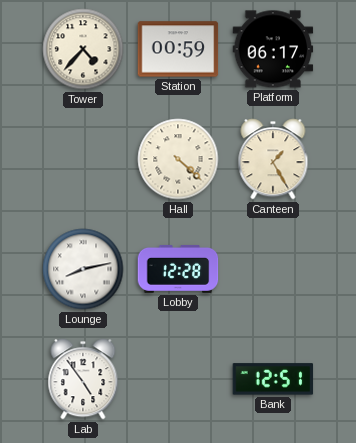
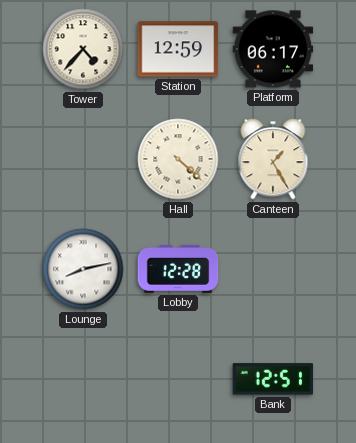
Station: 00:59 -> 12:59 (178, 49)
Lab: 4:54 -> none (83, 379)
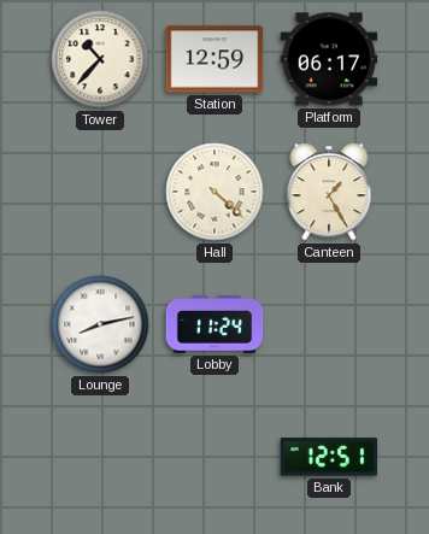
Tower: 4:37 -> 10:37 (100, 59)
Lobby: 12:28 -> 11:24 (214, 324)
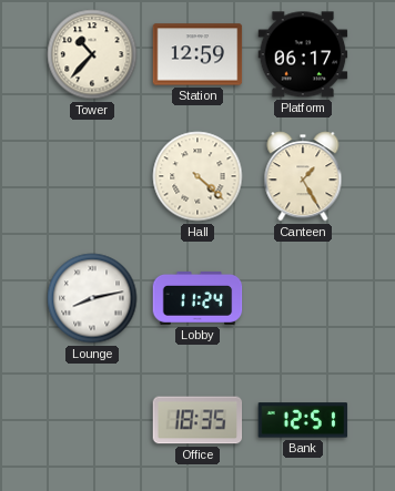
Office: none -> 18:35 (197, 420)
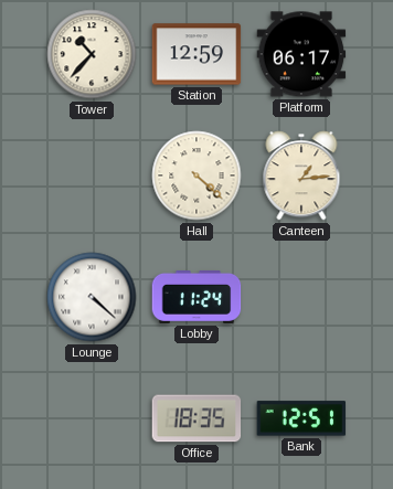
Canteen: 1:25 -> 1:14 (301, 176)
Lounge: 8:13 -> 4:22 (92, 297)
